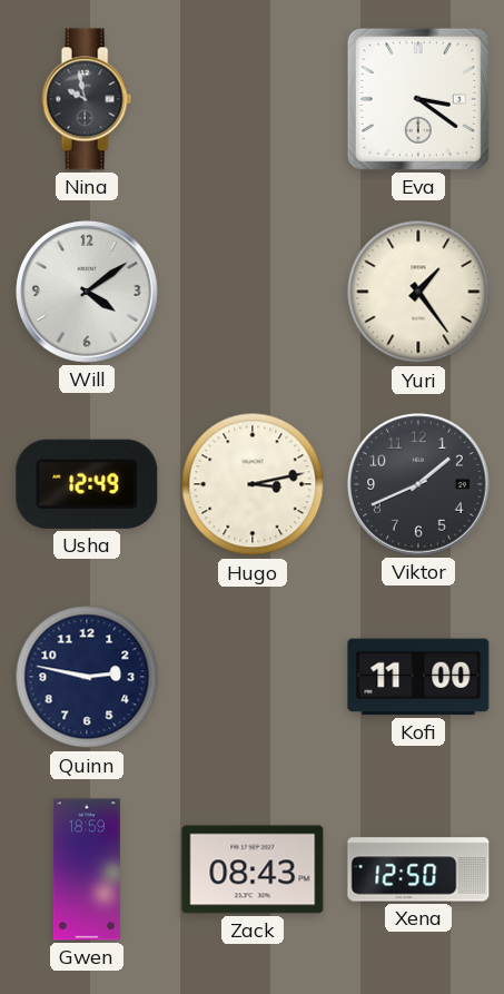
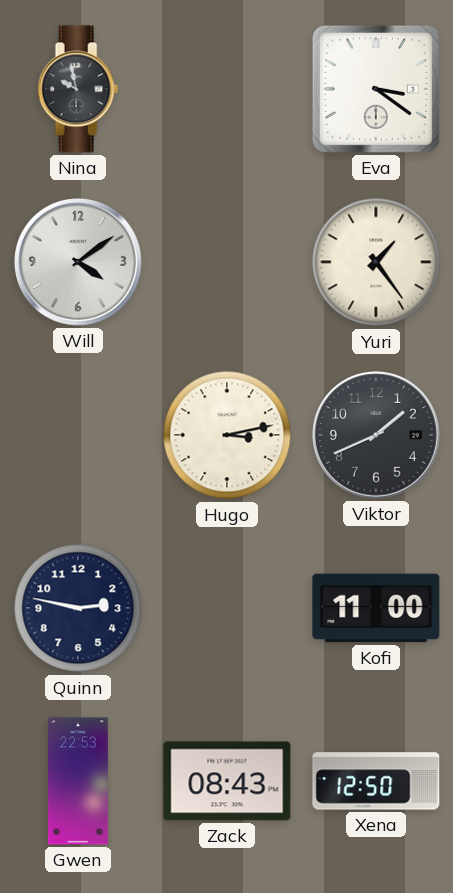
Usha: 12:49 -> none (87, 484)
Gwen: 18:59 -> 22:53 (78, 781)
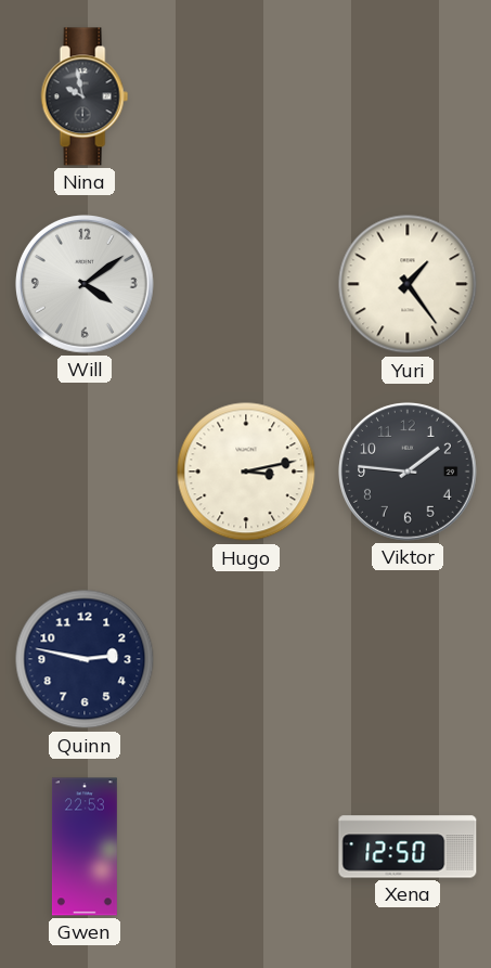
Eva: 3:21 -> none (376, 89)
Viktor: 1:41 -> 1:46 (409, 473)
Kofi: 11:00 -> none (376, 608)
Zack: 08:43 -> none (227, 781)
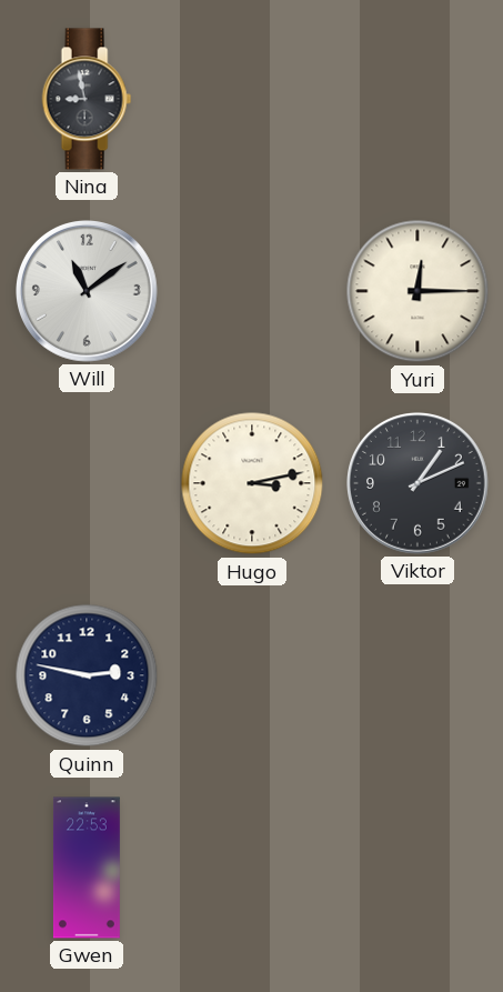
Nina: 9:58 -> 8:58 (87, 99)
Will: 4:09 -> 11:09 (88, 292)
Yuri: 1:24 -> 12:15 (418, 291)
Viktor: 1:46 -> 1:11 (419, 484)
Xena: 12:50 -> none (408, 847)
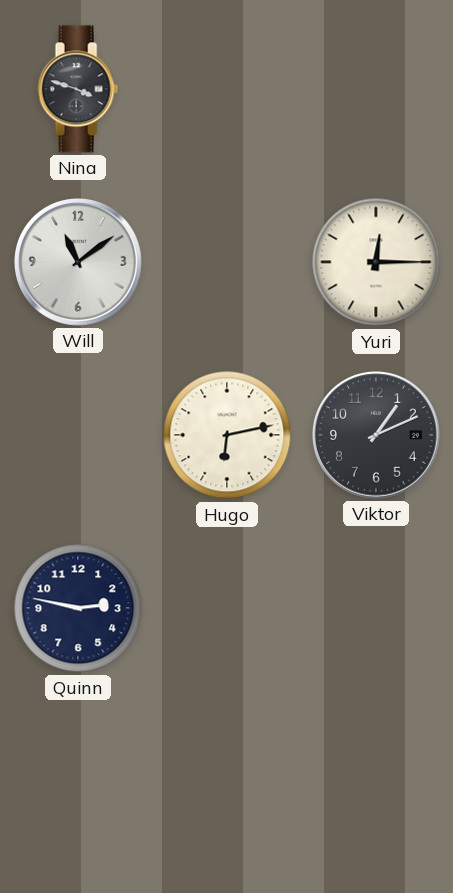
Nina: 8:58 -> 3:48 (78, 89)
Hugo: 3:13 -> 6:13 (227, 435)
Gwen: 22:53 -> none (87, 868)
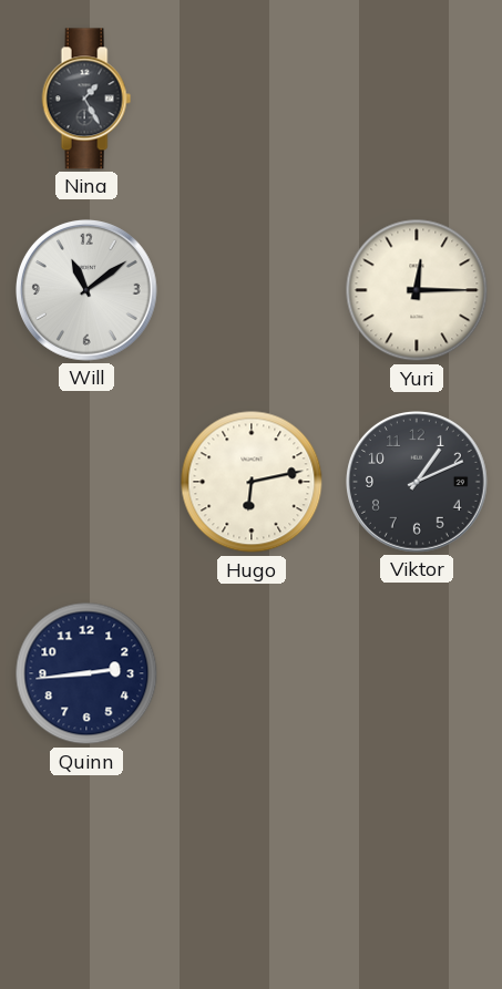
Nina: 3:48 -> 1:25 (86, 99)
Quinn: 2:47 -> 2:44 (86, 673)
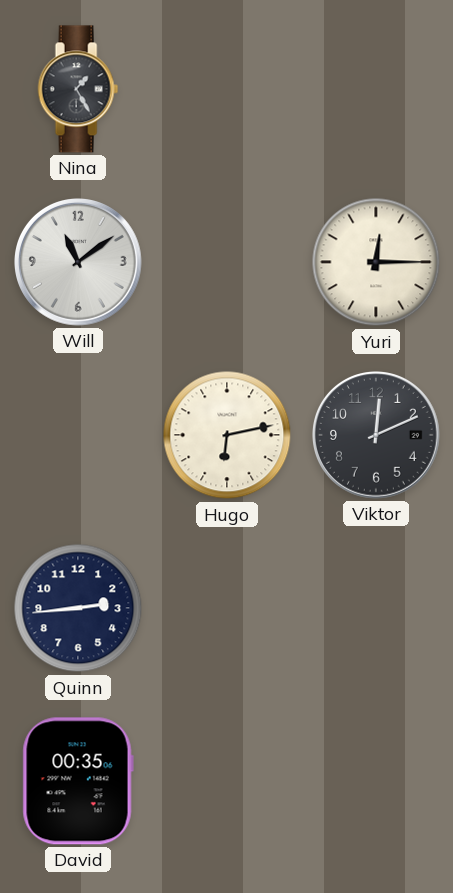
Viktor: 1:11 -> 12:11 (377, 436)
David: none -> 00:35 (78, 781)
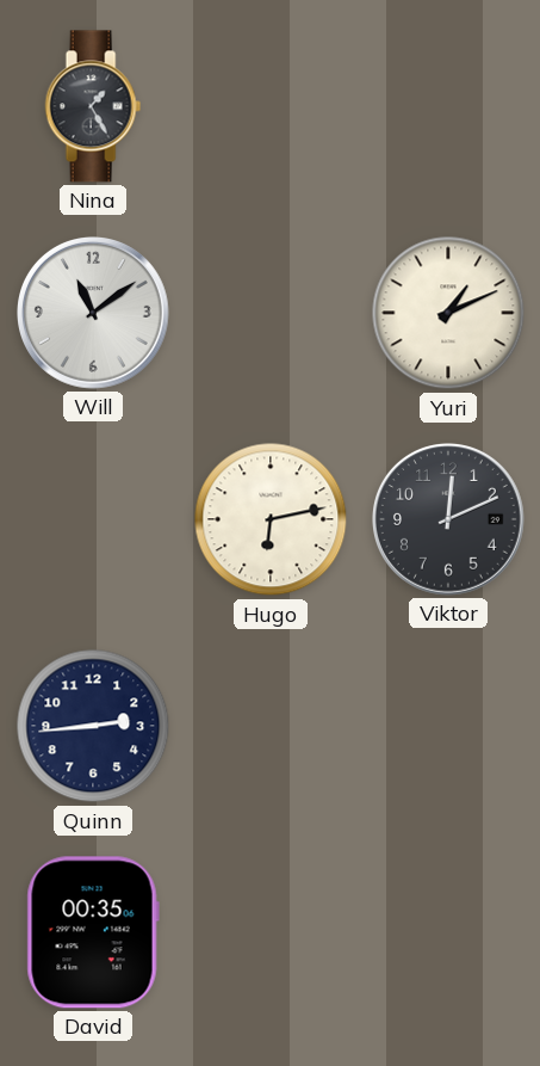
Yuri: 12:15 -> 1:11 (448, 313)
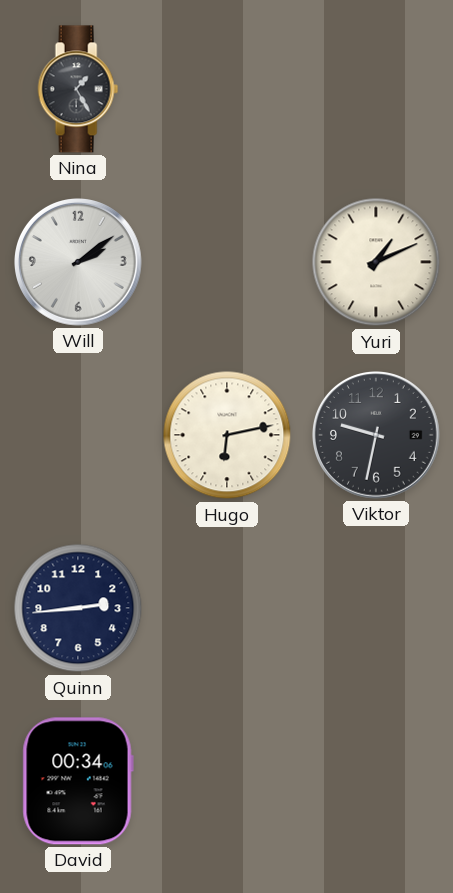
Will: 11:09 -> 2:09 (79, 263)
Viktor: 12:11 -> 9:32 (377, 436)
David: 00:35 -> 00:34 (78, 781)
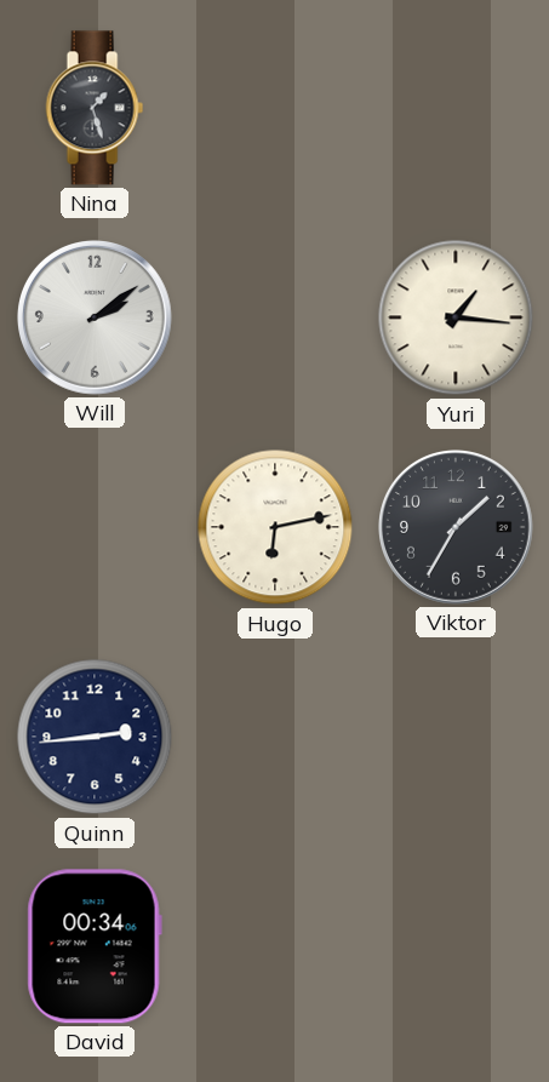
Nina: 1:25 -> 1:27 (95, 108)
Yuri: 1:11 -> 1:16 (456, 317)
Viktor: 9:32 -> 1:35 (457, 528)
